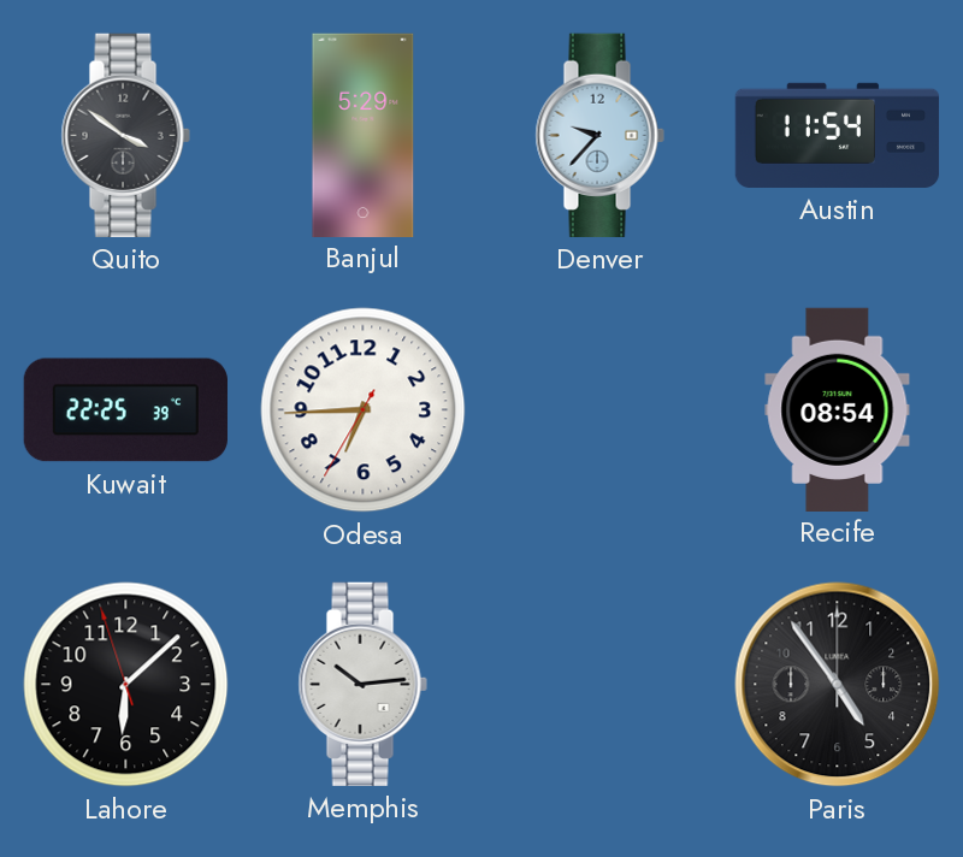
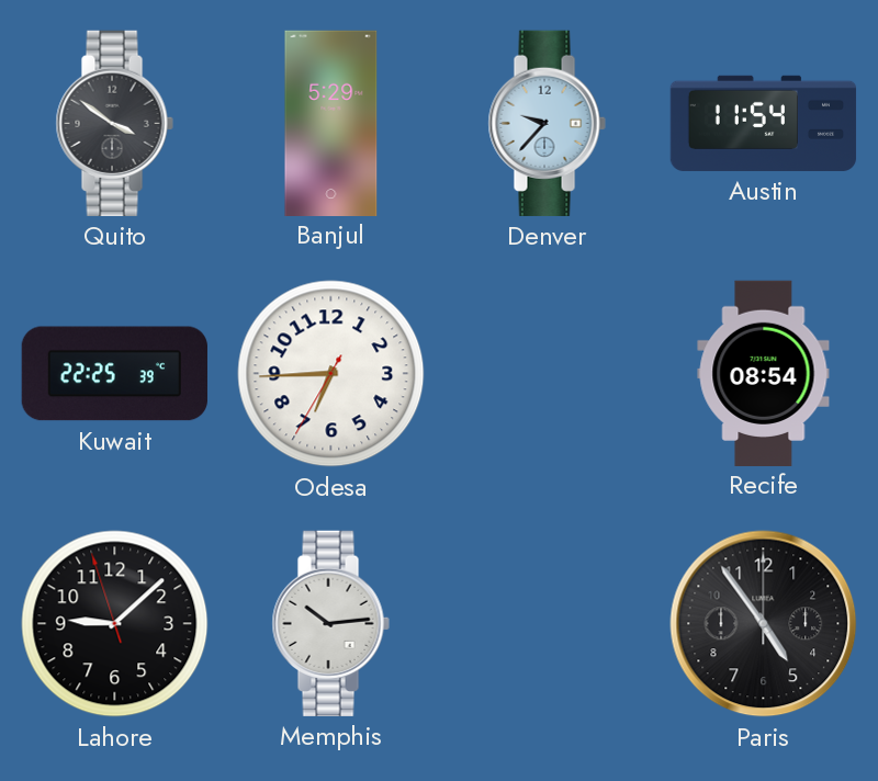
Lahore: 6:07 -> 9:07 (115, 624)
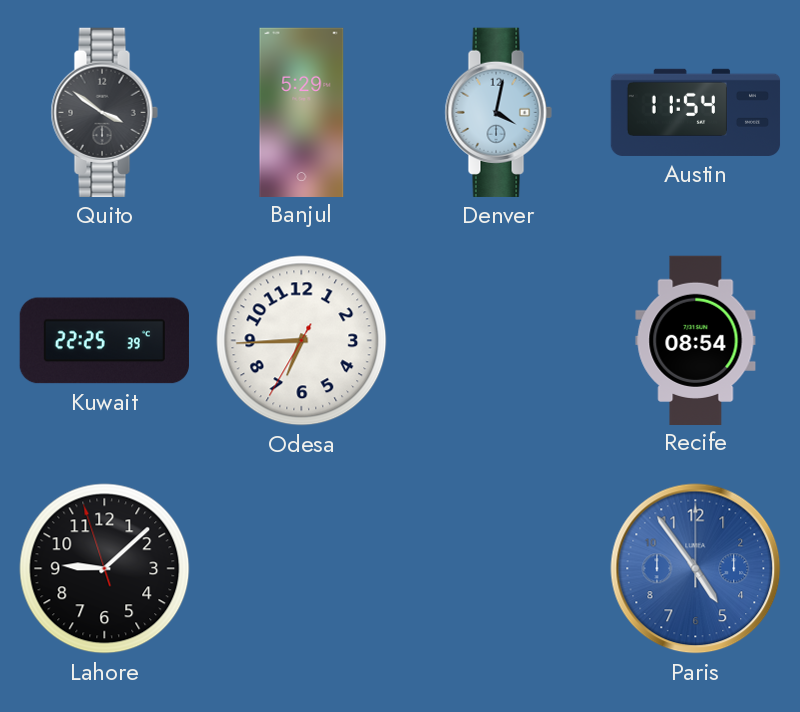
Denver: 9:37 -> 4:02 (498, 112)
Memphis: 10:14 -> none (330, 623)
Paris dial: black -> blue (696, 569)
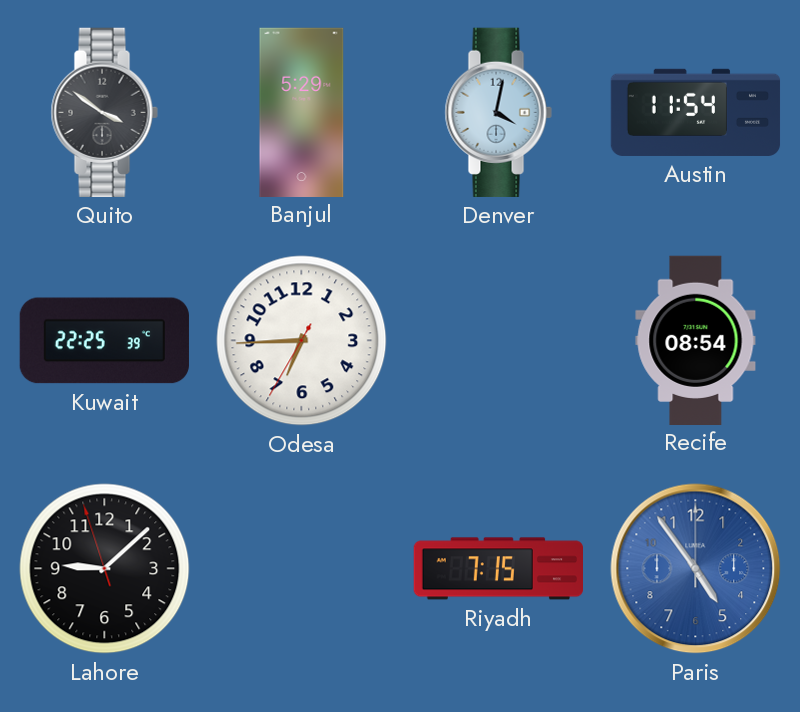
Riyadh: none -> 7:15 (498, 569)
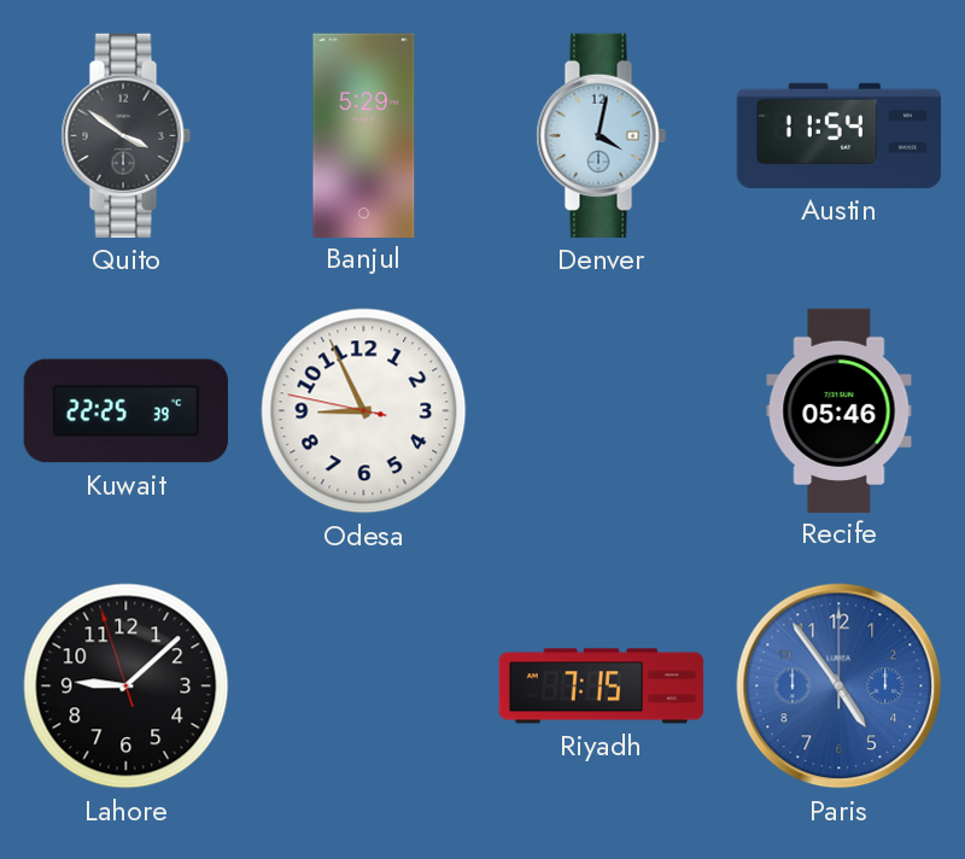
Odesa: 6:44 -> 8:55 (364, 411)
Recife: 08:54 -> 05:46 (840, 410)
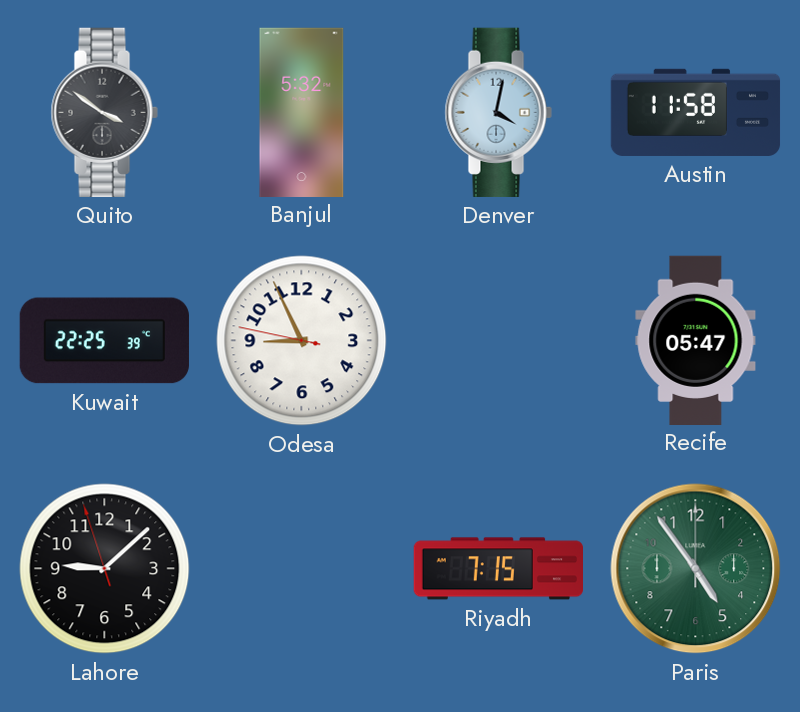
Banjul: 5:29 -> 5:32 (302, 112)
Austin: 11:54 -> 11:58 (696, 112)
Recife: 05:46 -> 05:47 (696, 340)
Paris dial: blue -> green (696, 569)
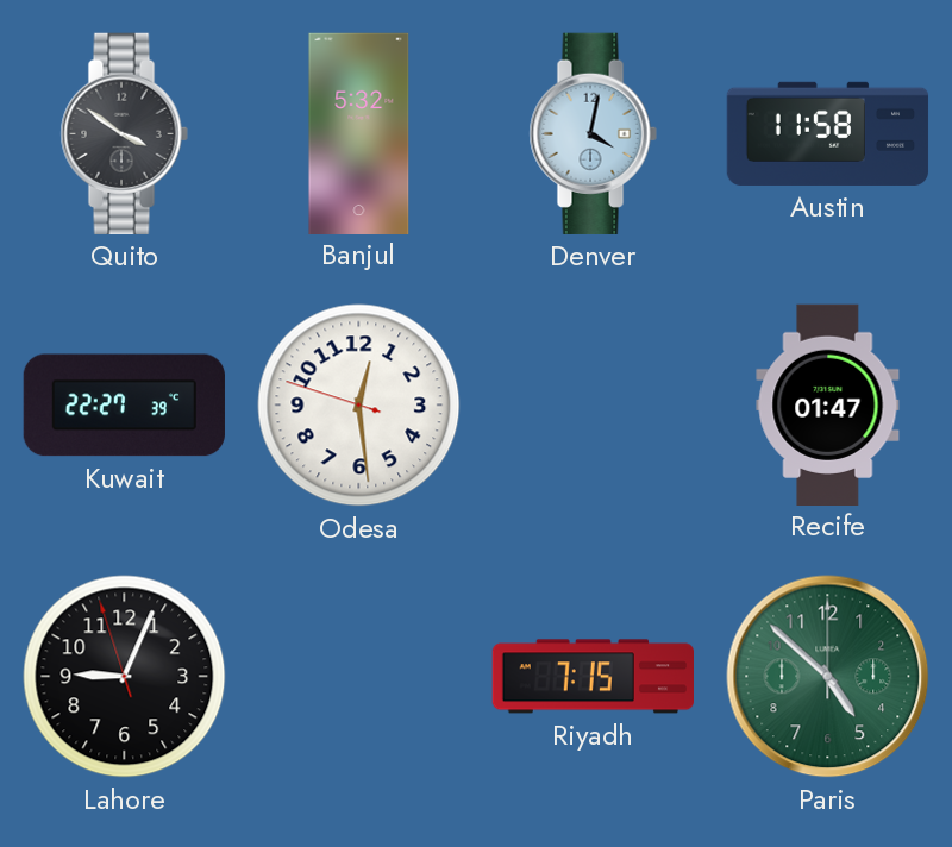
Kuwait: 22:25 -> 22:27 (124, 406)
Odesa: 8:55 -> 12:28 (359, 406)
Recife: 05:47 -> 01:47 (828, 404)
Lahore: 9:07 -> 9:03 (125, 677)
Paris: 4:54 -> 4:52 (828, 677)
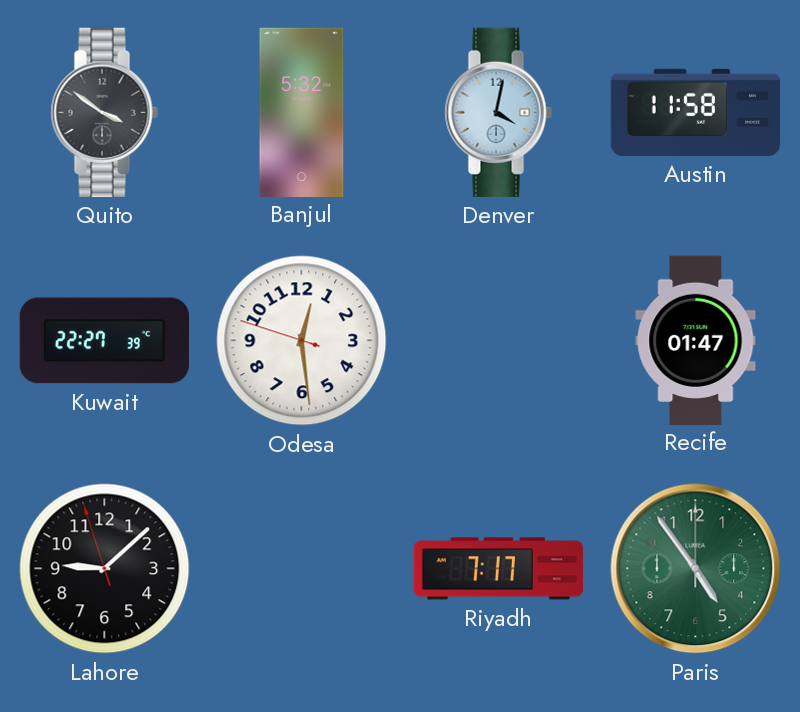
Lahore: 9:03 -> 9:07 (105, 569)
Riyadh: 7:15 -> 7:17 (498, 569)
Paris: 4:52 -> 4:54 (696, 569)
